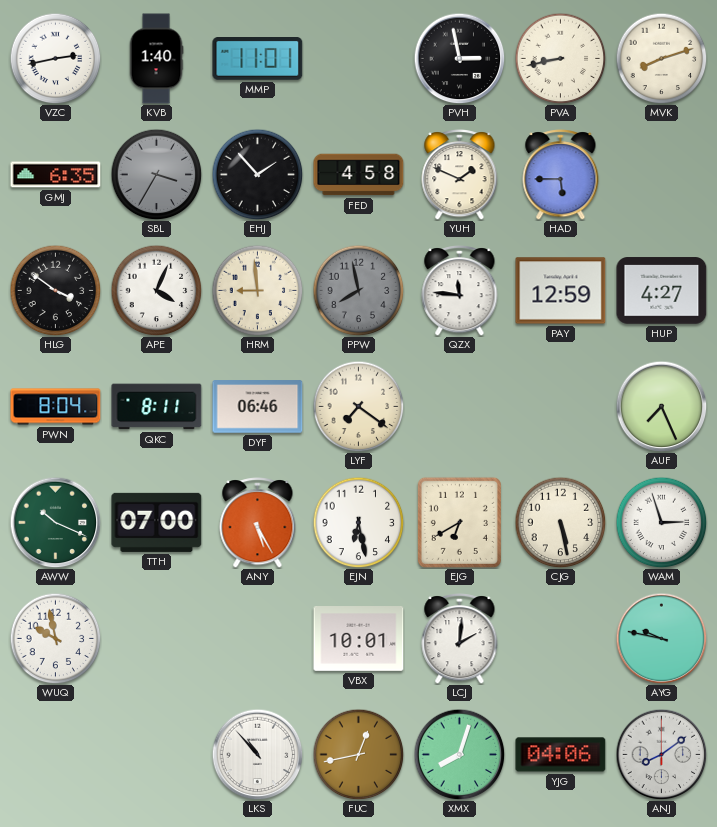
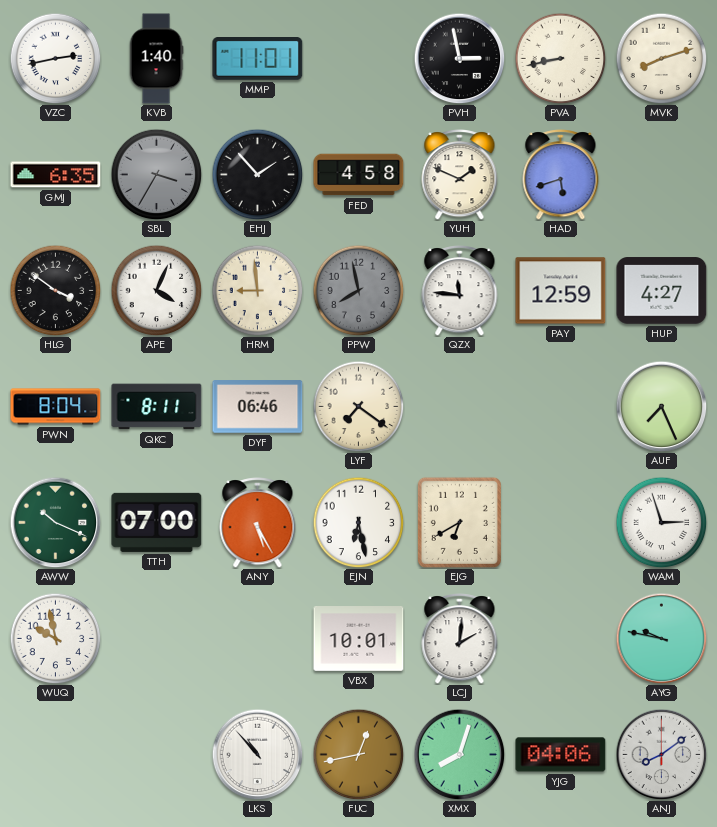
HAD: 5:45 -> 5:42 (561, 175)
CJG: 5:28 -> none (560, 522)
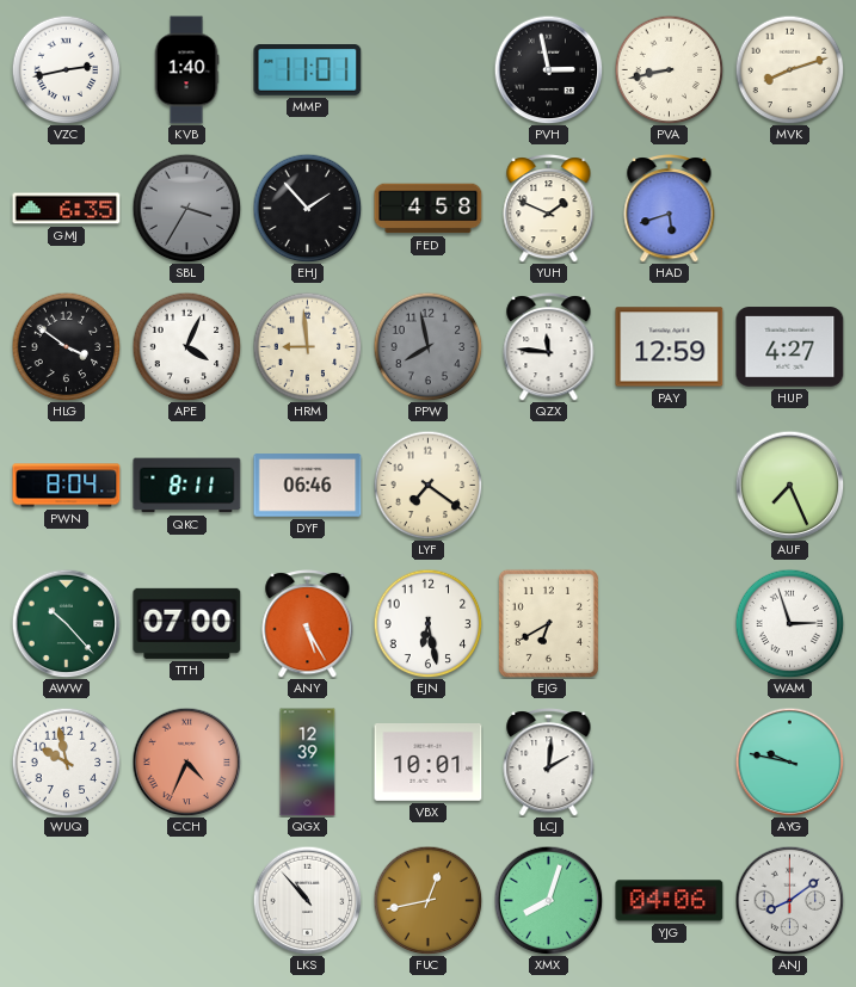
AWW: 10:19 -> 10:23 (66, 623)
CCH: none -> 4:34 (186, 761)
QGX: none -> 12:39 (308, 763)
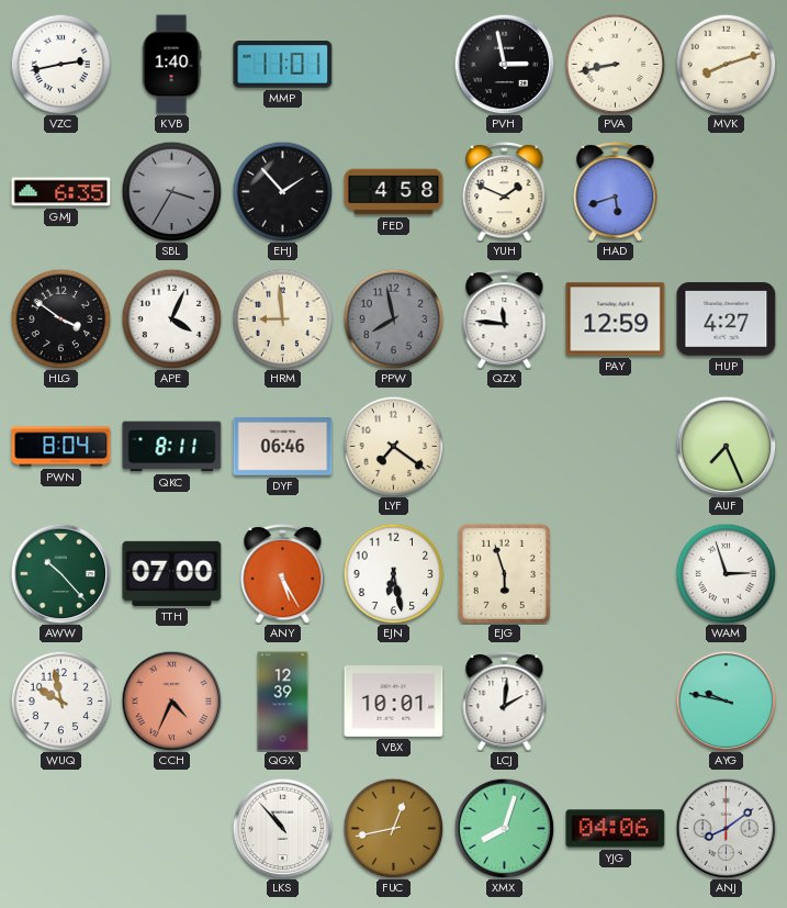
EJG: 6:40 -> 5:57 (504, 573)
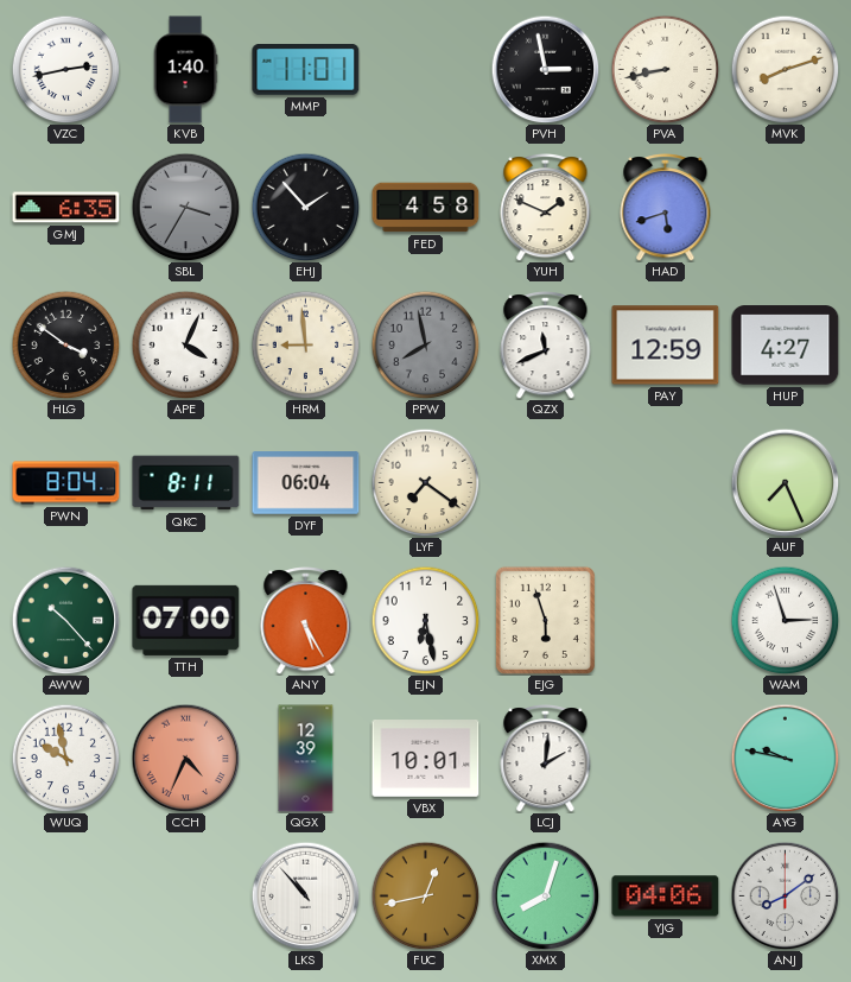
QZX: 11:46 -> 11:41 (546, 346)
DYF: 06:46 -> 06:04 (306, 483)
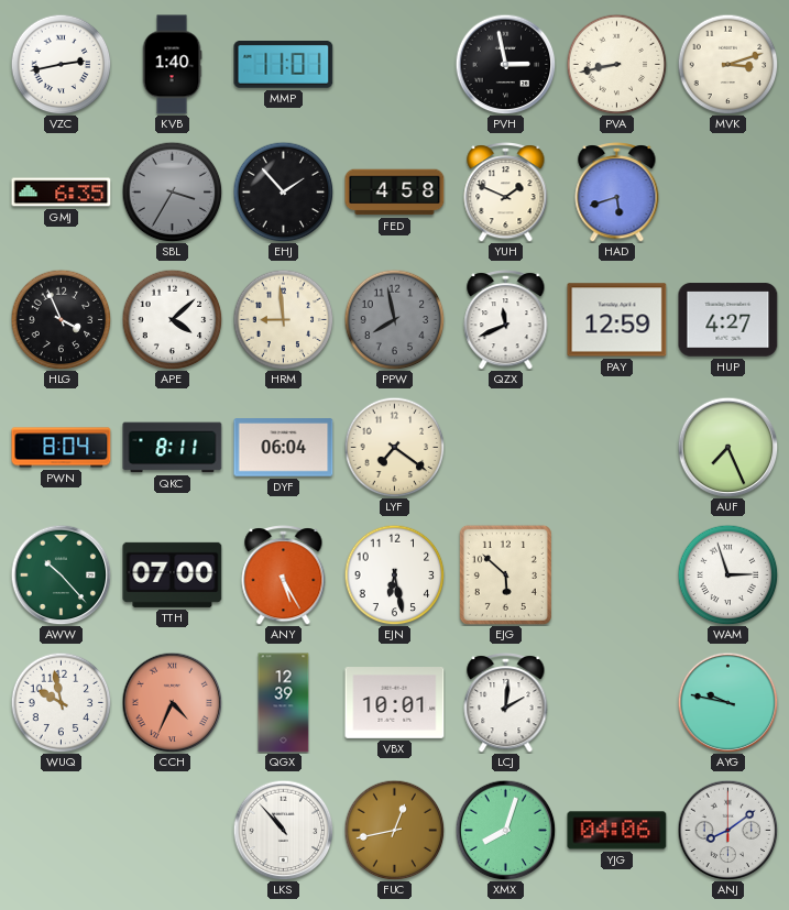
MVK: 8:12 -> 3:12 (727, 64)
HLG: 3:51 -> 3:56 (61, 319)
APE: 4:04 -> 4:08 (172, 319)
EJG: 5:57 -> 5:52 (505, 574)
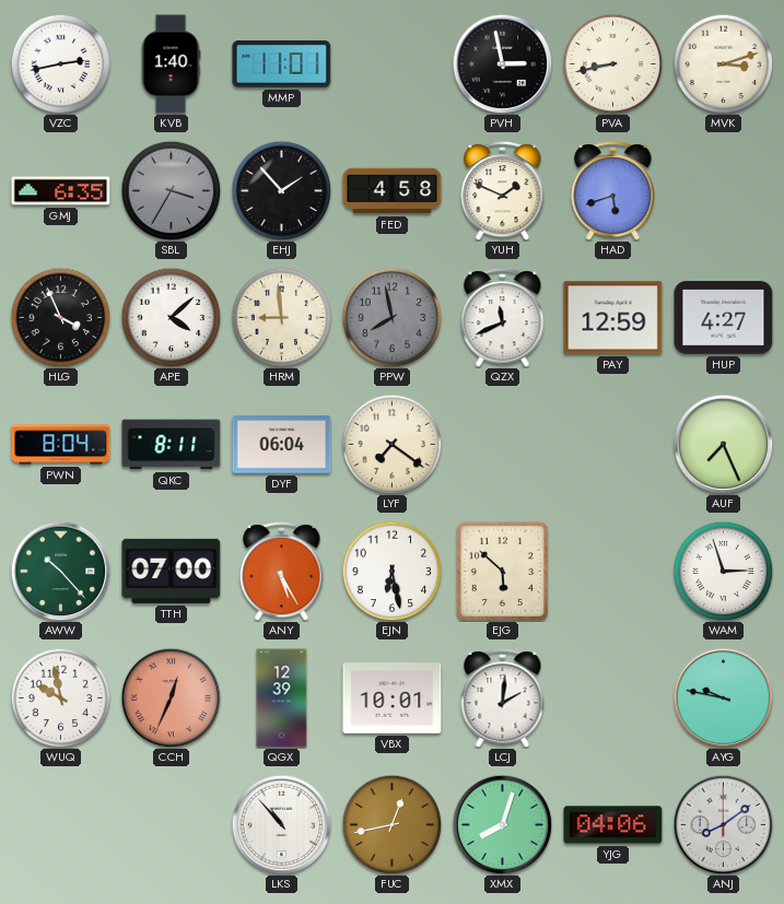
CCH: 4:34 -> 12:34 (171, 697)
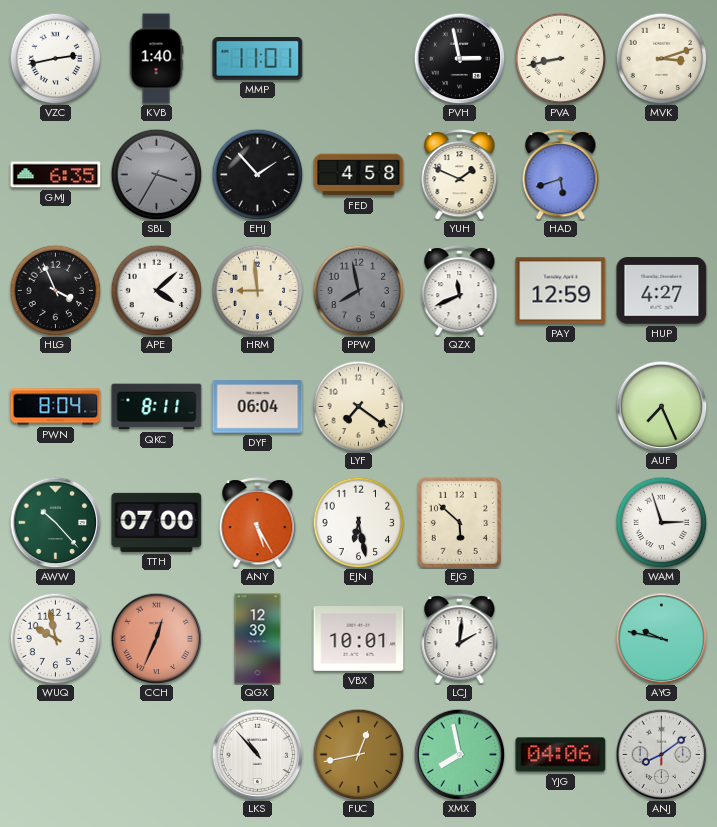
XMX: 8:03 -> 7:58 (459, 754)
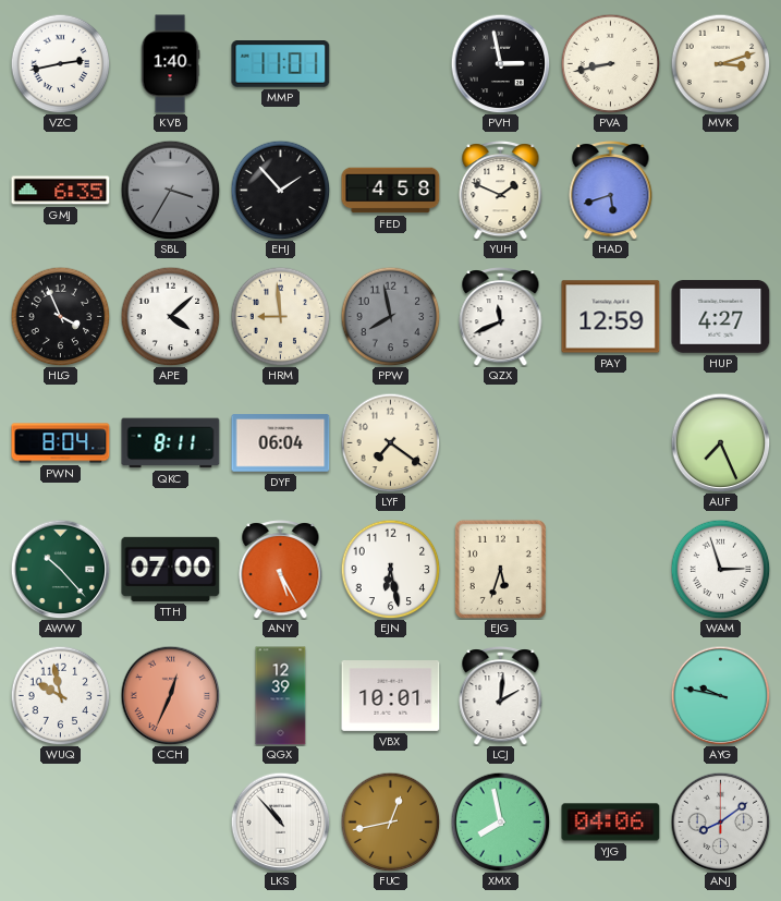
EJG: 5:52 -> 5:33 (500, 569)
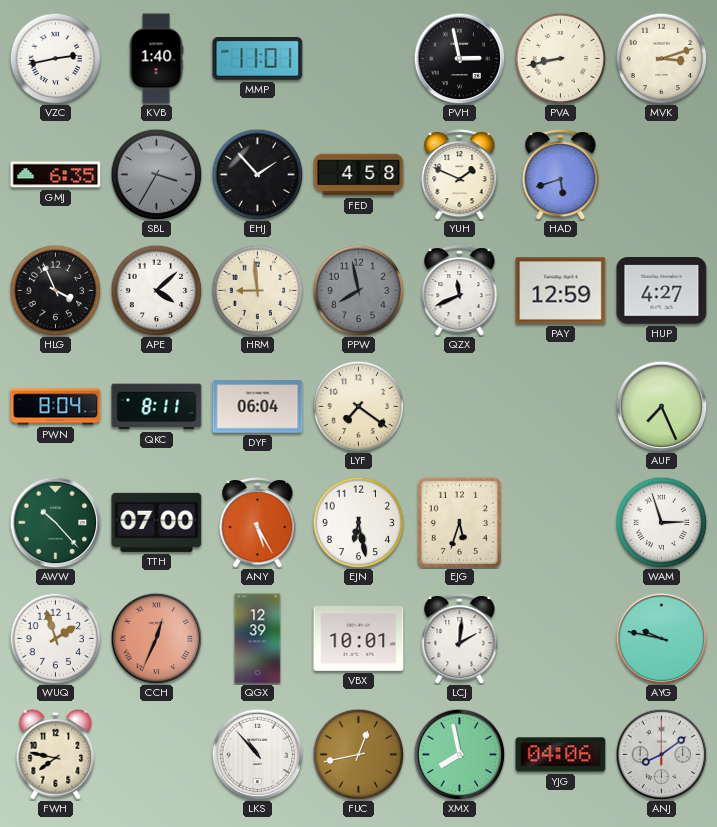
WUQ: 9:58 -> 1:57 (55, 638)
FWH: none -> 7:47 (56, 755)
